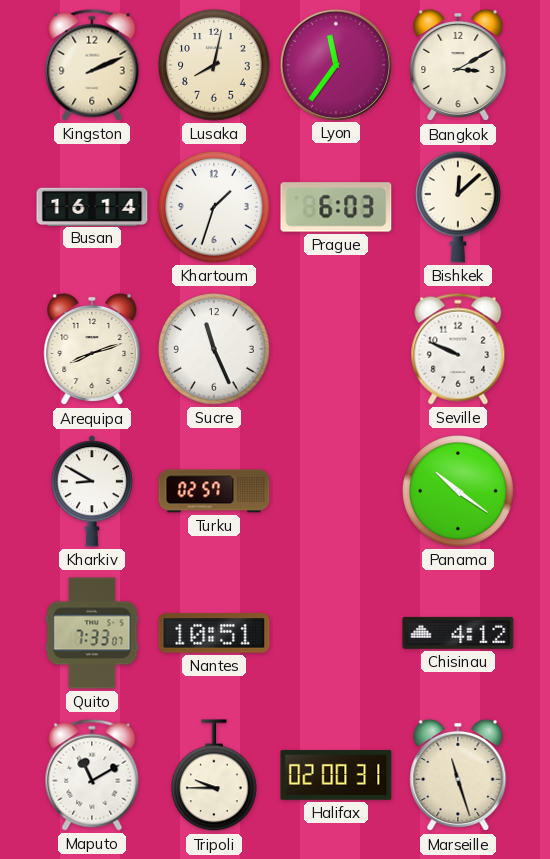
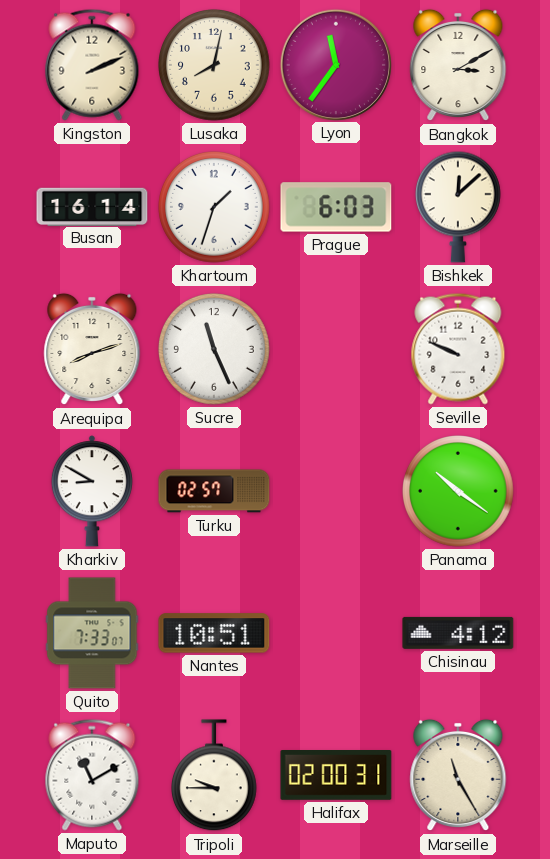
Marseille: 11:27 -> 11:25 (458, 775)
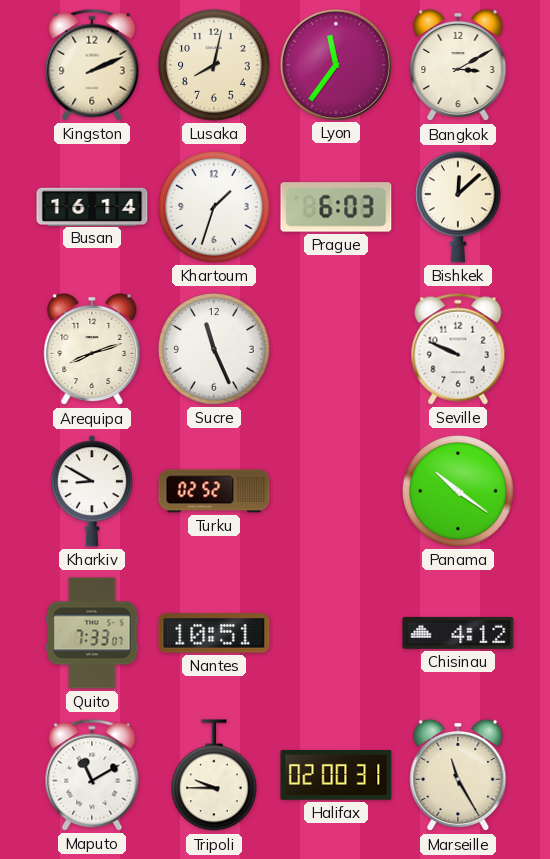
Turku: 02:57 -> 02:52 (214, 491)
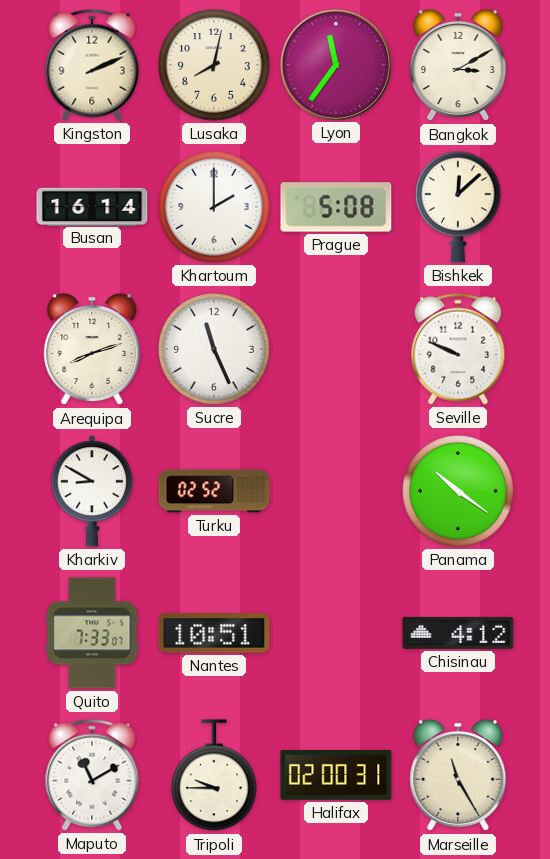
Khartoum: 1:33 -> 2:00 (214, 207)
Prague: 6:03 -> 5:08 (336, 207)
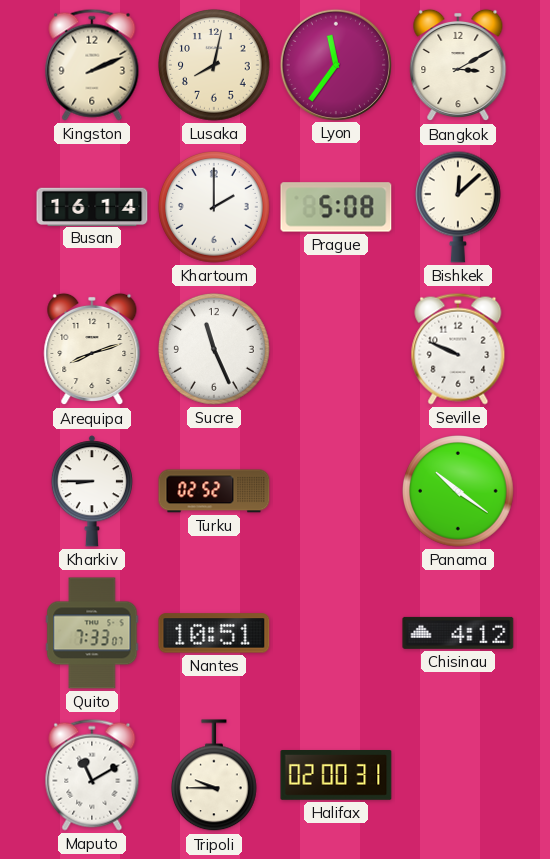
Kharkiv: 8:50 -> 8:45 (92, 491)
Marseille: 11:25 -> none (458, 775)
